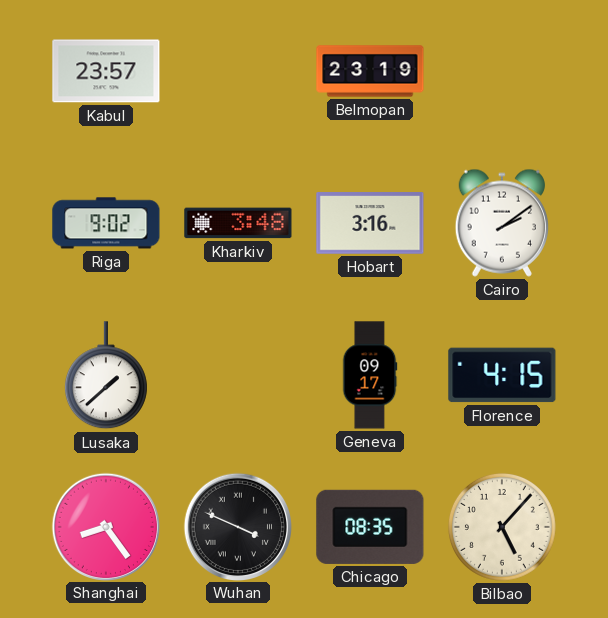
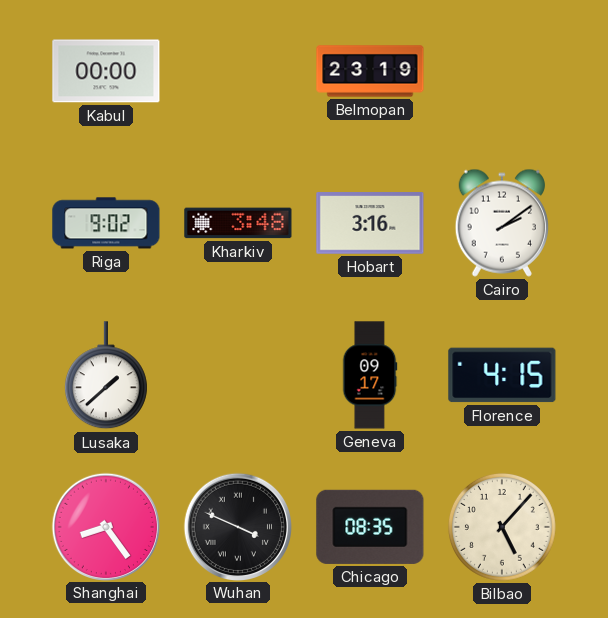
Kabul: 23:57 -> 00:00 (106, 71)
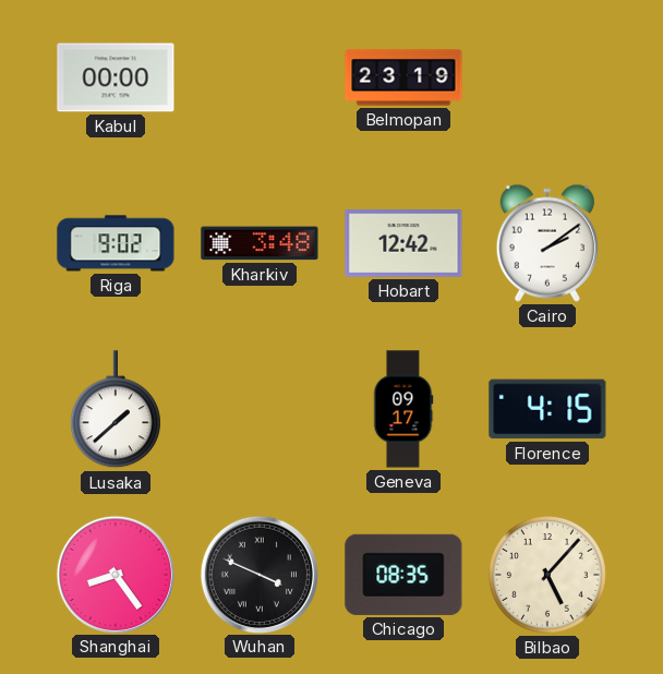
Hobart: 3:16 -> 12:42 (403, 243)
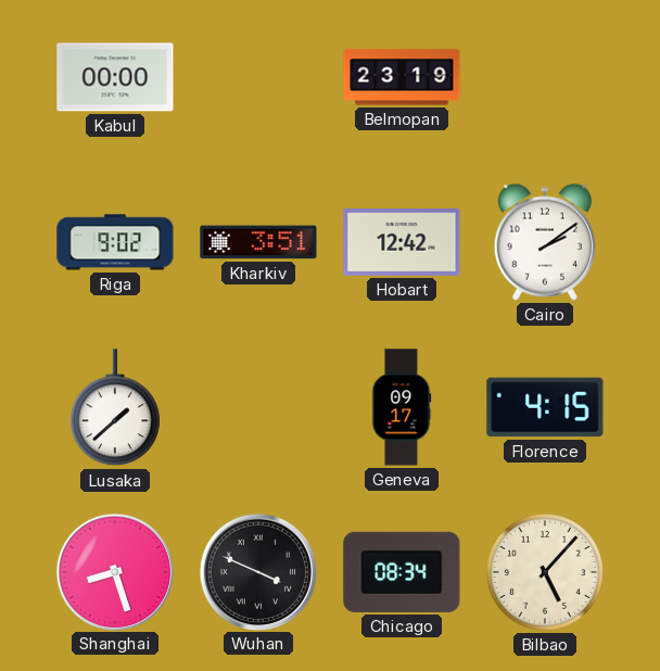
Kharkiv: 3:48 -> 3:51 (258, 242)
Shanghai: 8:24 -> 8:27 (114, 571)
Chicago: 08:35 -> 08:34 (402, 572)
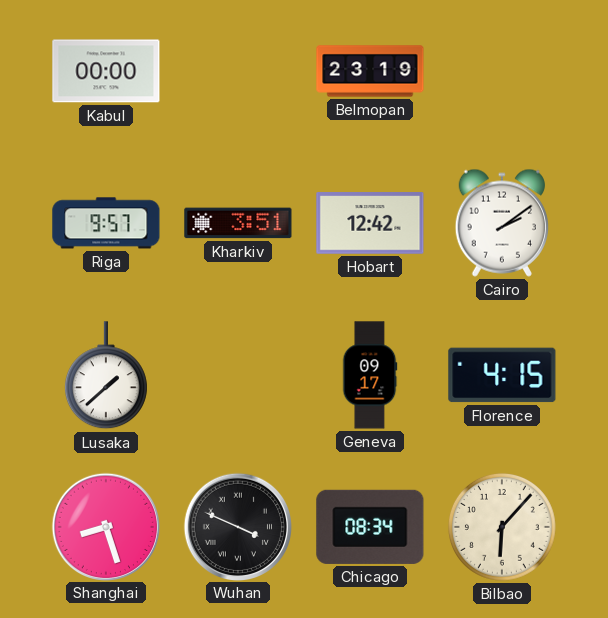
Riga: 9:02 -> 9:57 (106, 223)
Bilbao: 5:07 -> 6:07 (502, 527)
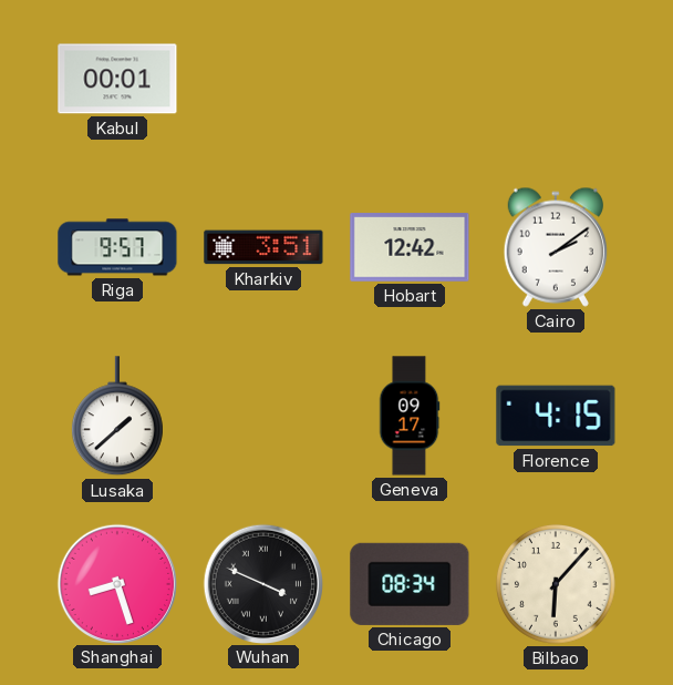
Kabul: 00:00 -> 00:01 (117, 79)
Belmopan: 23:19 -> none (370, 71)
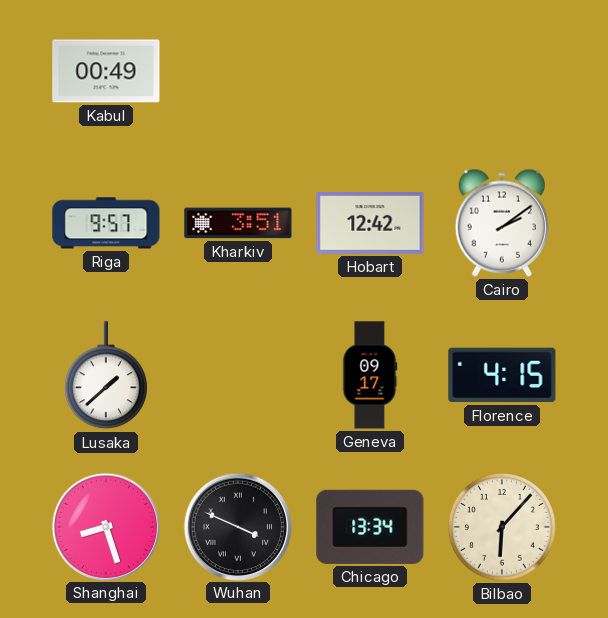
Kabul: 00:01 -> 00:49 (106, 71)
Chicago: 08:34 -> 13:34 (370, 527)
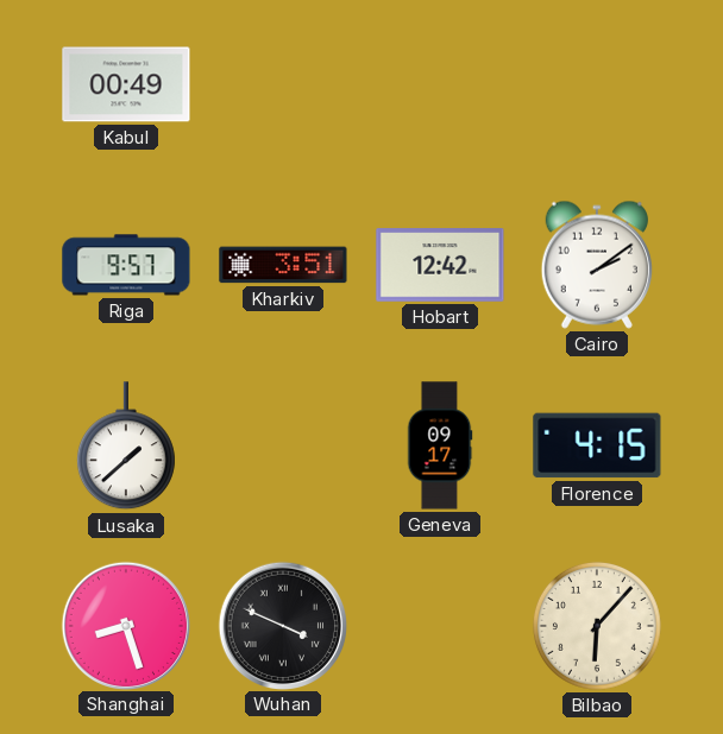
Chicago: 13:34 -> none (370, 527)
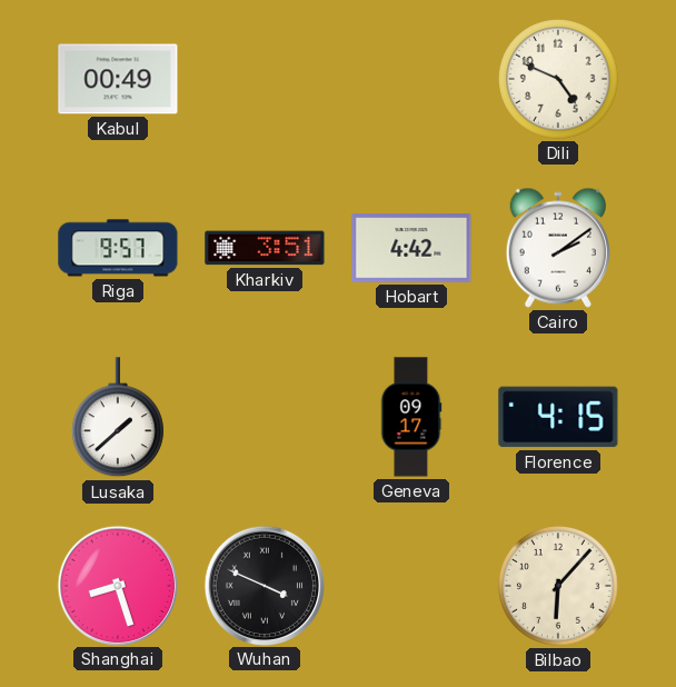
Dili: none -> 4:49 (558, 79)
Hobart: 12:42 -> 4:42 (411, 248)
